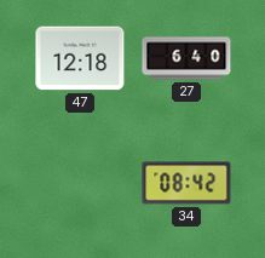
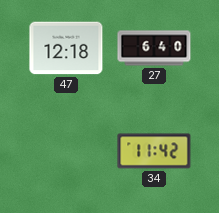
34: 08:42 -> 11:42 (154, 151)
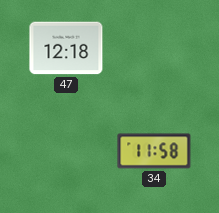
27: 6:40 -> none (154, 48)
34: 11:42 -> 11:58 (154, 151)
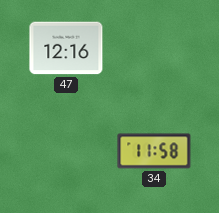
47: 12:18 -> 12:16 (66, 48)
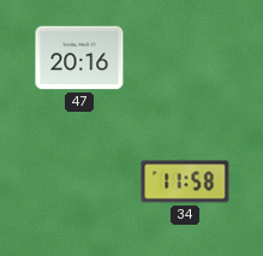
47: 12:16 -> 20:16 (79, 58)
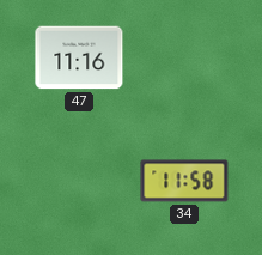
47: 20:16 -> 11:16 (79, 57)
